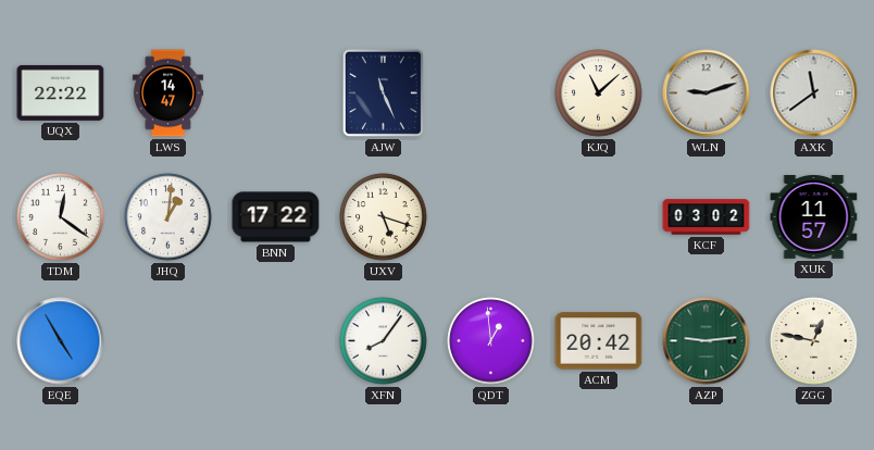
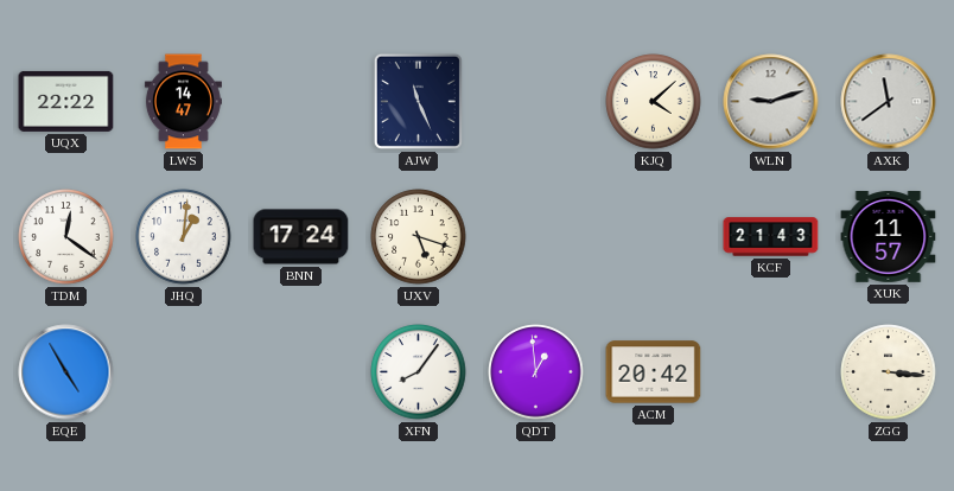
KJQ: 11:08 -> 4:08 (654, 102)
BNN: 17:22 -> 17:24 (301, 237)
KCF: 03:02 -> 21:43 (771, 237)
AZP: 9:14 -> none (707, 341)
ZGG: 12:47 -> 3:16 (889, 372)
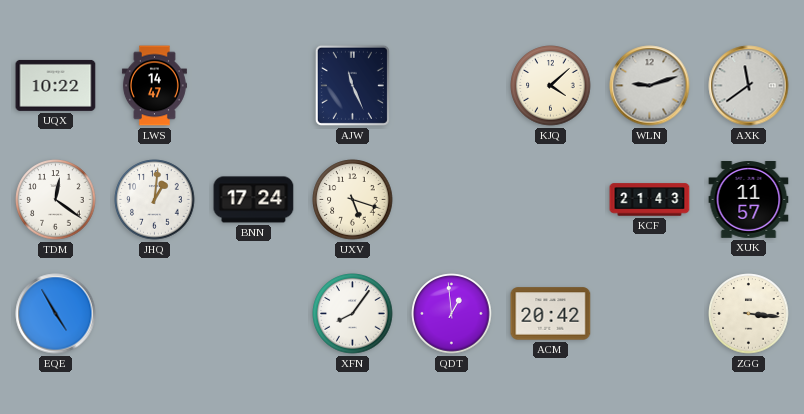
UQX: 22:22 -> 10:22 (56, 85)
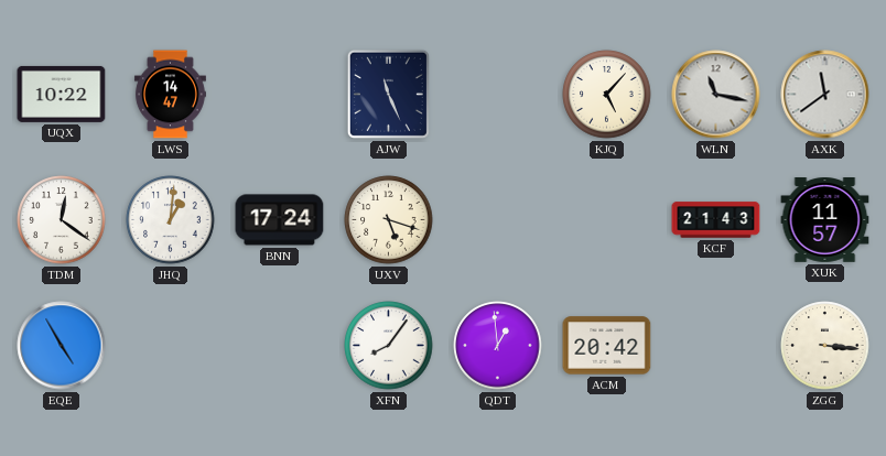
KJQ: 4:08 -> 5:07 (607, 95)
WLN: 9:12 -> 11:17 (716, 95)
